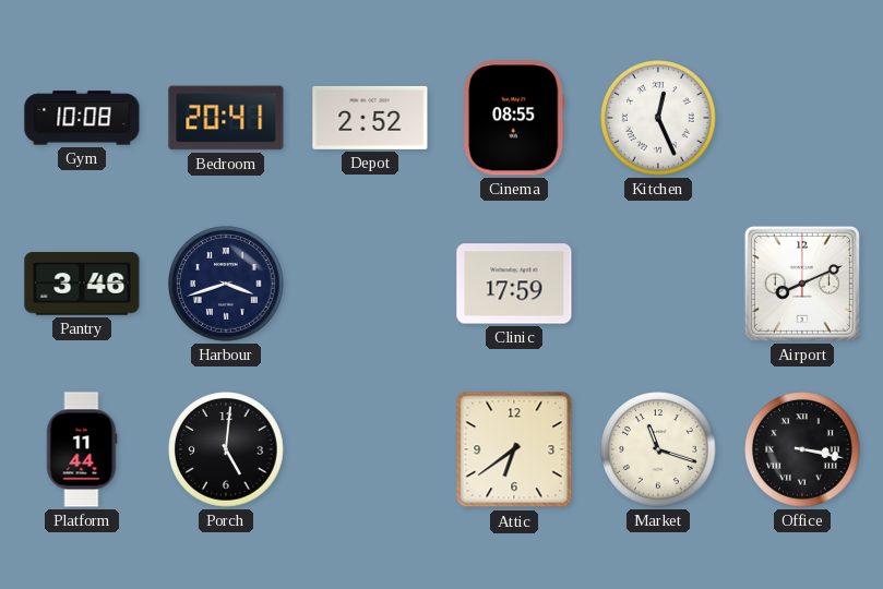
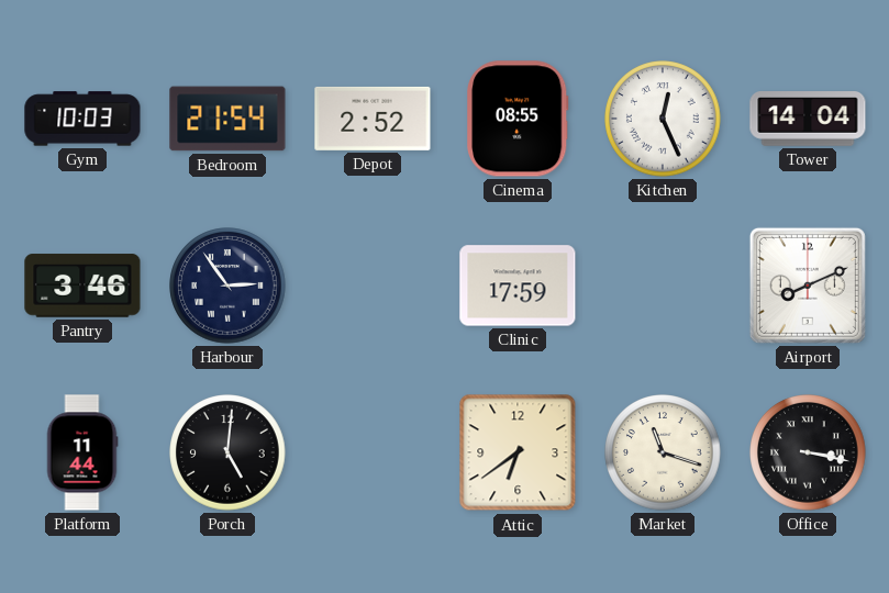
Gym: 10:08 -> 10:03 (82, 119)
Bedroom: 20:41 -> 21:54 (227, 119)
Tower: none -> 14:04 (808, 119)
Harbour: 3:42 -> 2:54 (227, 286)
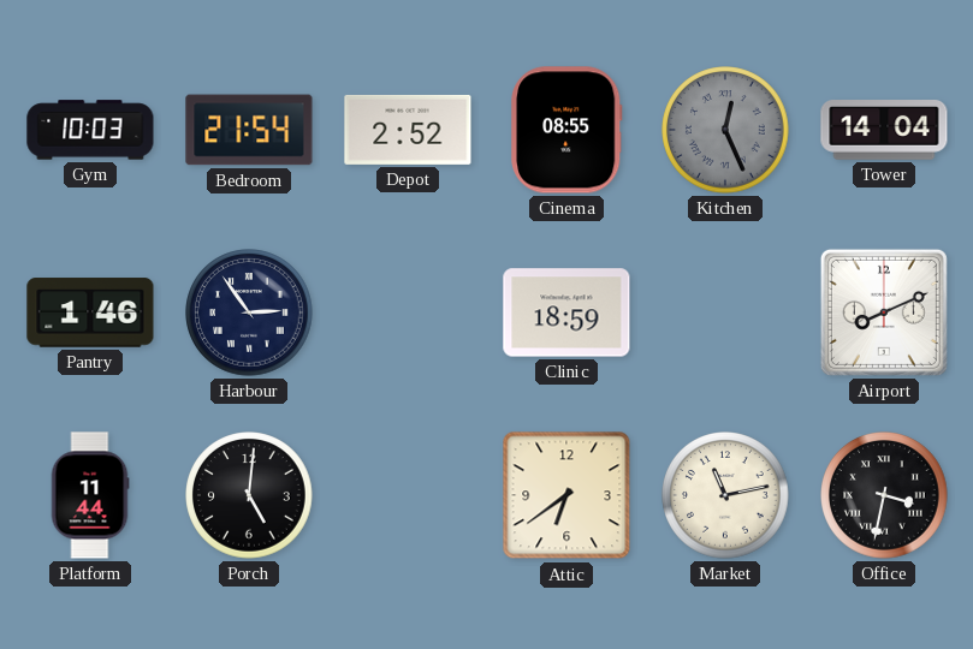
Kitchen dial: white -> grey (725, 130)
Pantry: 3:46 -> 1:46 (90, 312)
Clinic: 17:59 -> 18:59 (566, 312)
Market: 11:18 -> 11:13 (725, 495)
Office: 3:17 -> 3:32 (884, 495)
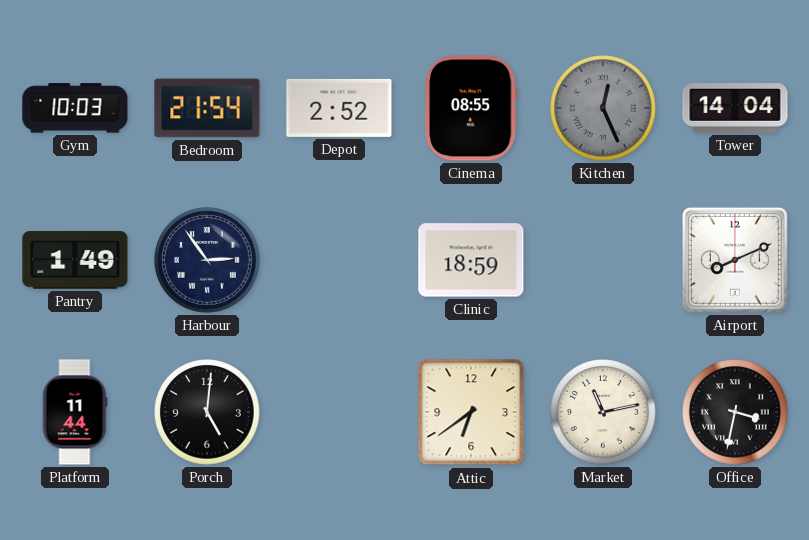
Pantry: 1:46 -> 1:49 (75, 260)
